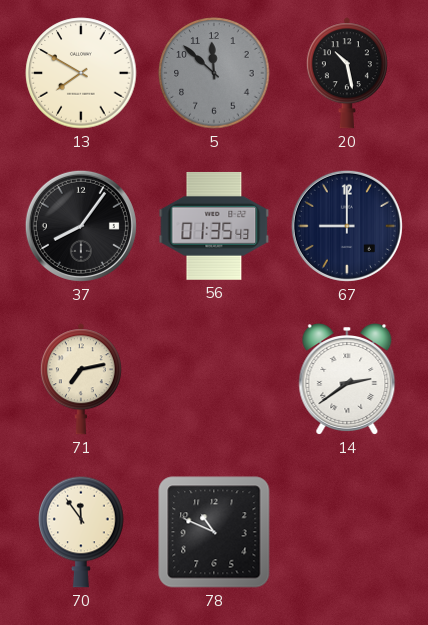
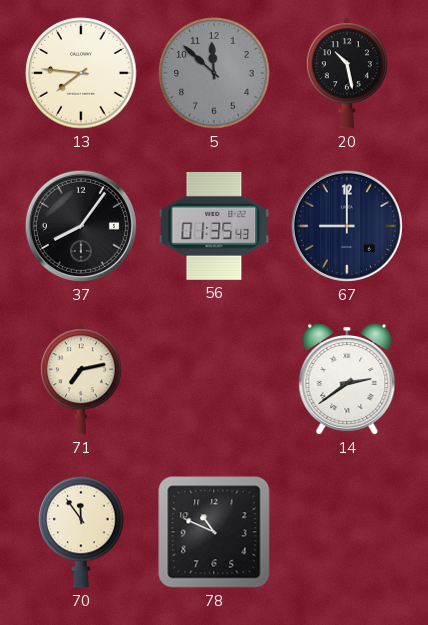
13: 7:50 -> 7:46 (81, 73)
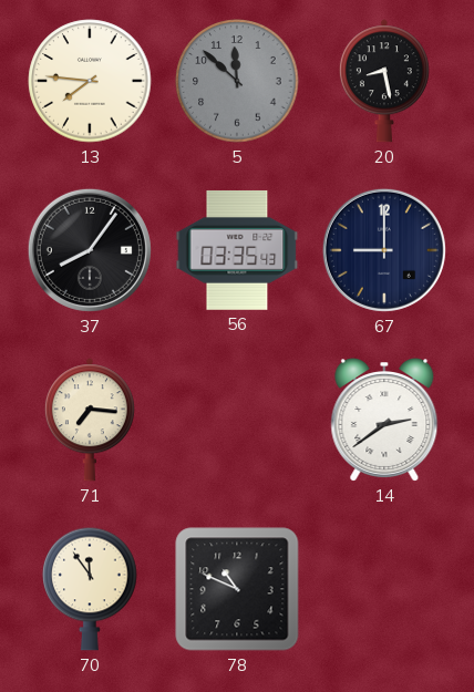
20: 10:28 -> 8:28 (384, 81)
56: 01:35 -> 03:35 (237, 250)
71: 7:13 -> 7:16 (90, 420)
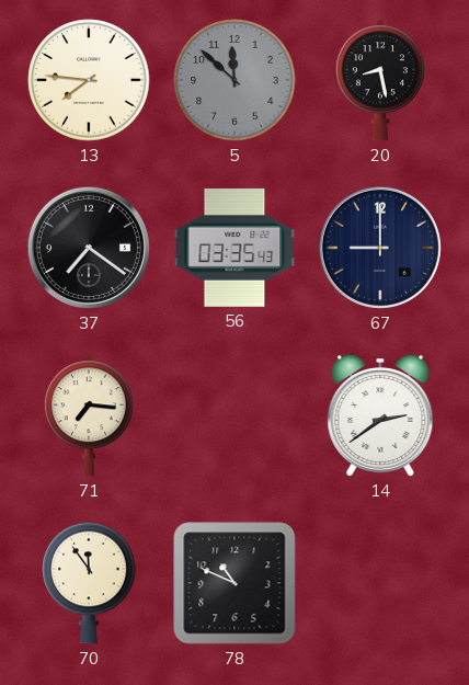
37: 8:06 -> 7:21 (89, 248)
